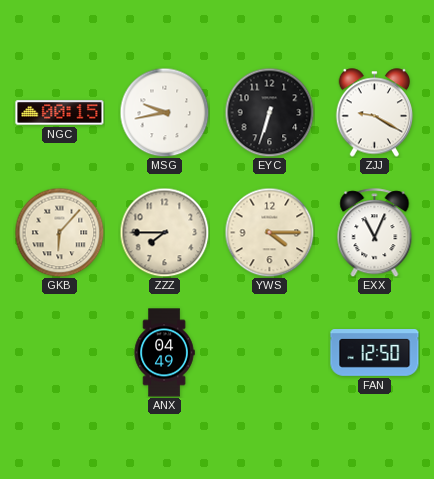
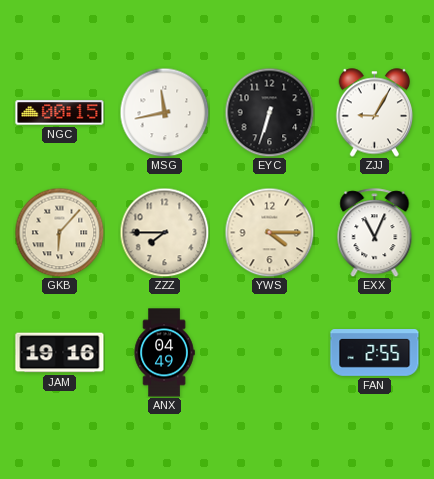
MSG: 9:43 -> 11:43 (164, 112)
ZJJ: 9:20 -> 9:05 (375, 113)
JAM: none -> 19:16 (60, 353)
FAN: 12:50 -> 2:55 (375, 353)
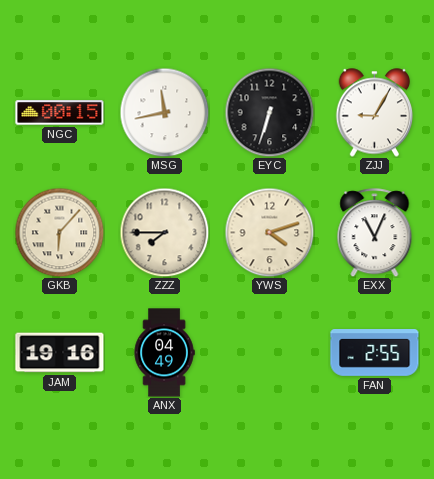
YWS: 4:15 -> 4:12 (269, 232)
